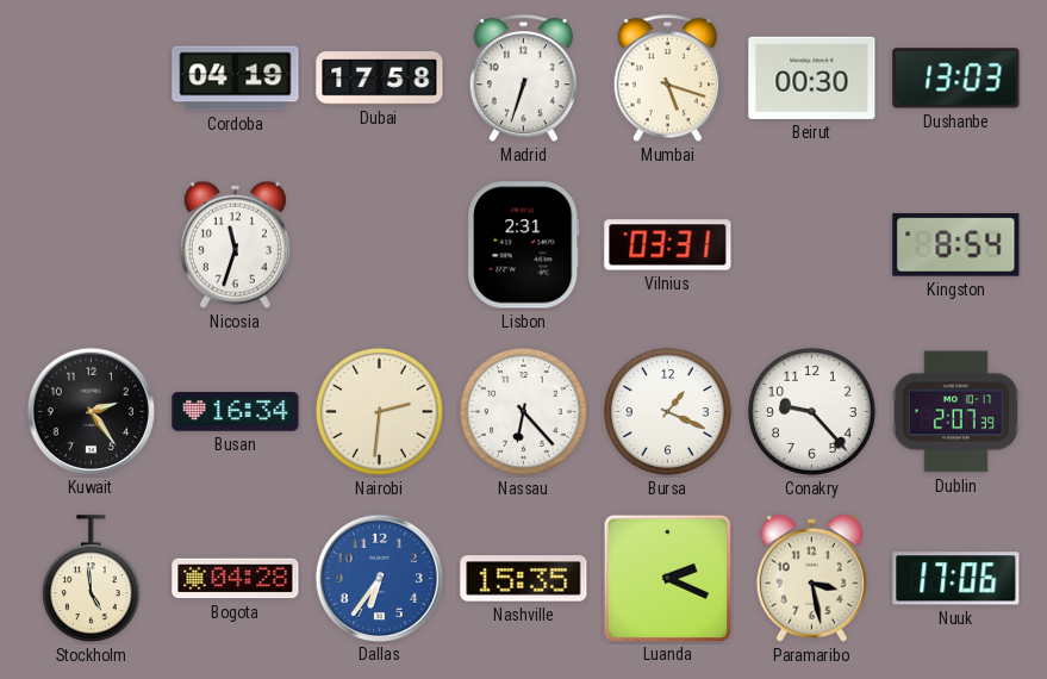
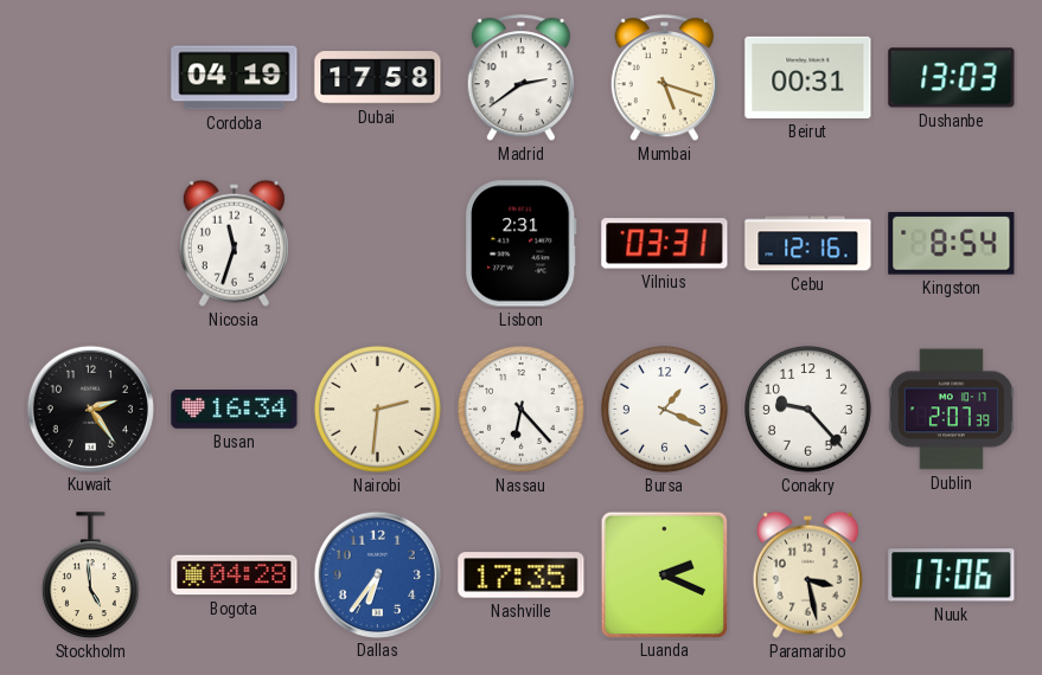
Madrid: 6:33 -> 2:39 (520, 78)
Beirut: 00:30 -> 00:31 (808, 77)
Cebu: none -> 12:16 (808, 244)
Nashville: 15:35 -> 17:35 (522, 576)
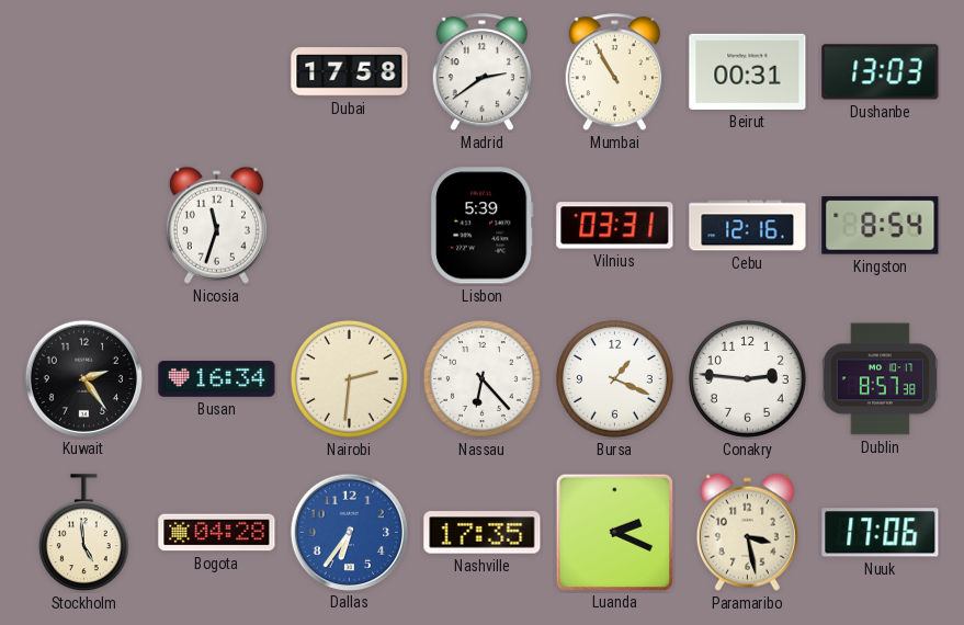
Cordoba: 04:19 -> none (235, 78)
Mumbai: 5:18 -> 10:55 (614, 72)
Lisbon: 2:31 -> 5:39 (483, 226)
Conakry: 9:23 -> 2:46 (747, 378)
Dublin: 2:07 -> 8:57 (880, 379)
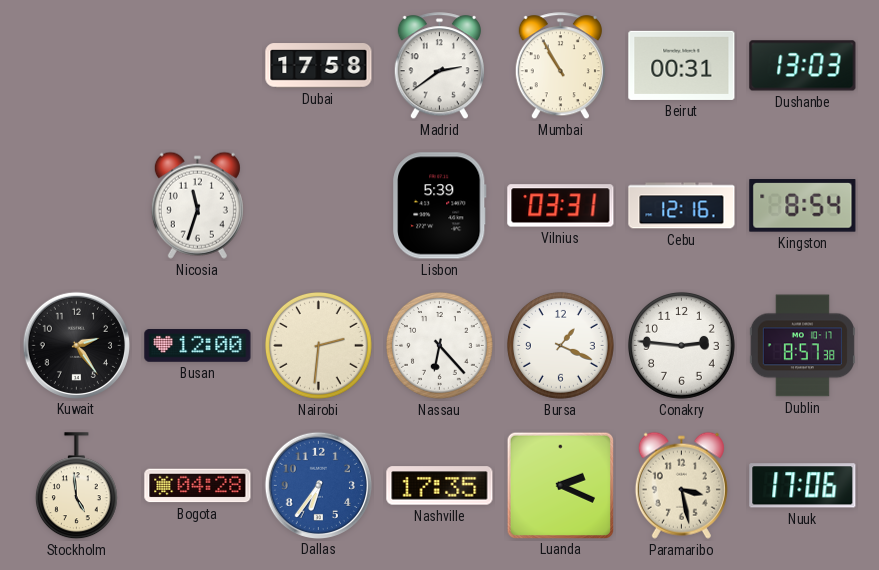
Busan: 16:34 -> 12:00 (198, 346)
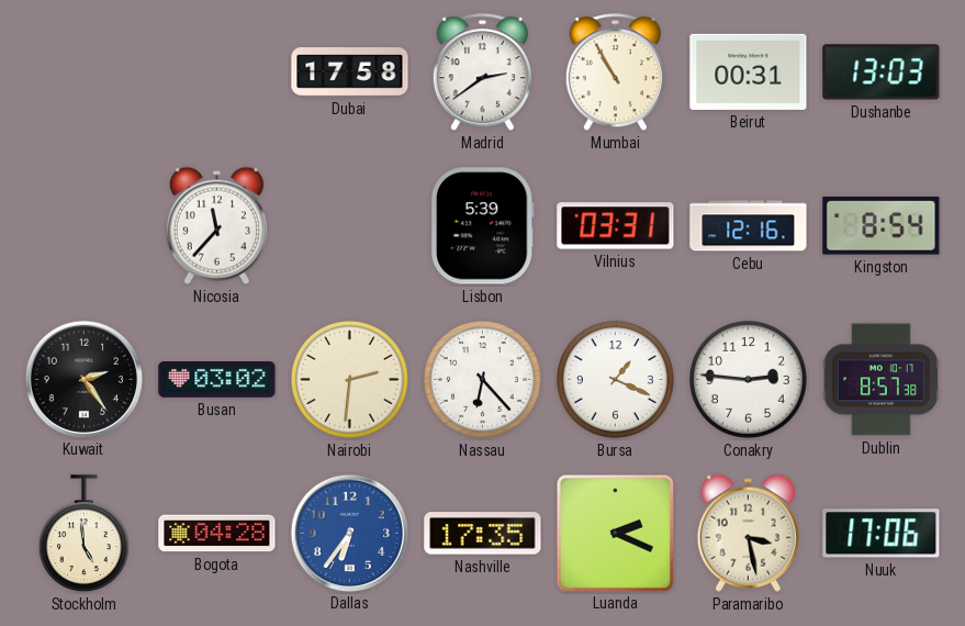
Nicosia: 11:33 -> 11:37 (216, 225)
Busan: 12:00 -> 03:02 (217, 380)
